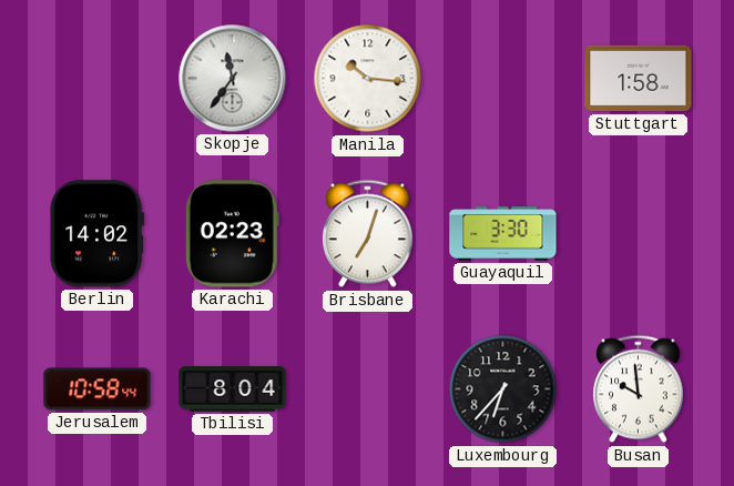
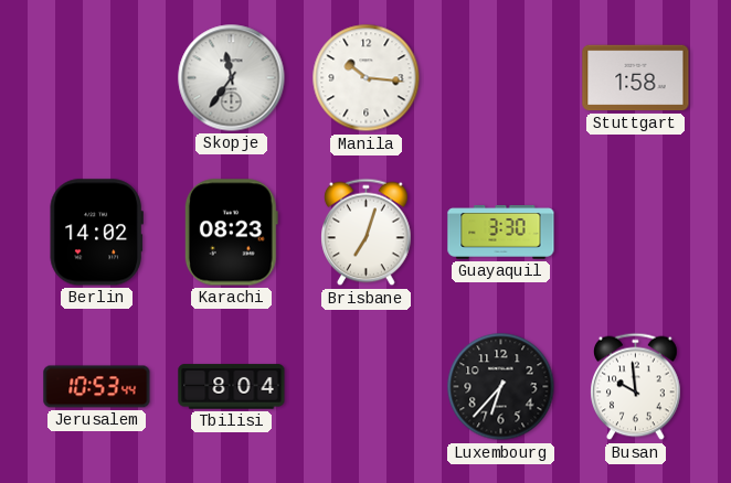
Karachi: 02:23 -> 08:23 (231, 233)
Jerusalem: 10:58 -> 10:53 (97, 387)
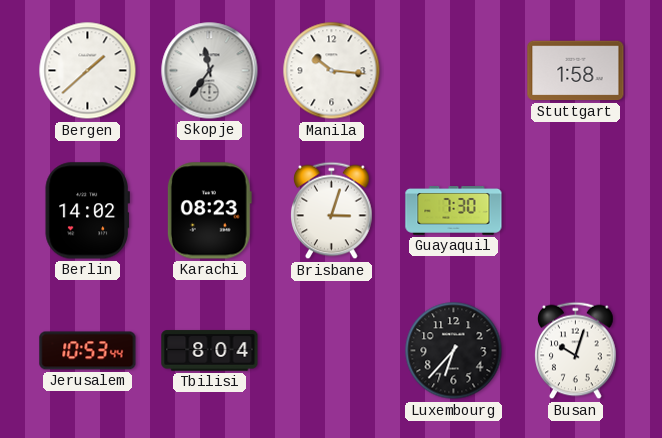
Bergen: none -> 1:38 (88, 71)
Brisbane: 7:03 -> 3:03 (332, 211)
Guayaquil: 3:30 -> 7:30 (454, 211)
Busan: 9:59 -> 10:03 (576, 351)
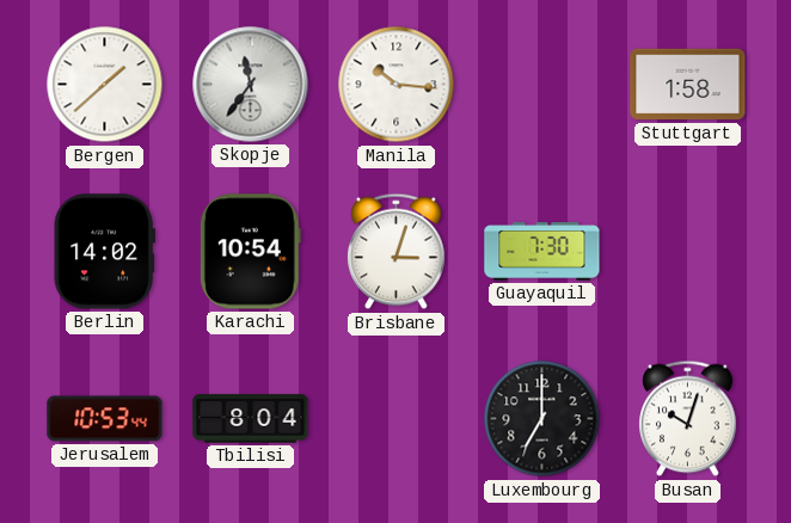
Karachi: 08:23 -> 10:54 (250, 252)
Luxembourg: 6:37 -> 7:00 (542, 419)
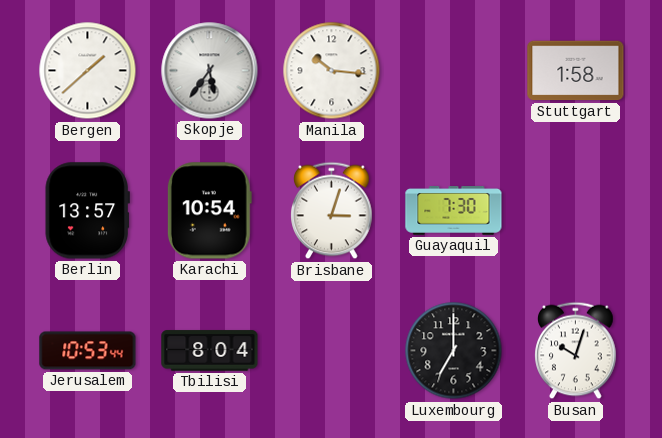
Skopje: 11:36 -> 5:36 (210, 71)
Berlin: 14:02 -> 13:57 (87, 211)
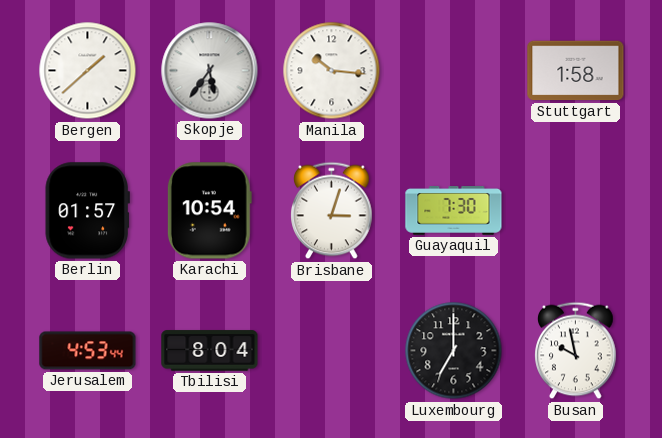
Berlin: 13:57 -> 01:57 (87, 211)
Jerusalem: 10:53 -> 4:53 (88, 351)
Busan: 10:03 -> 9:58 (576, 351)
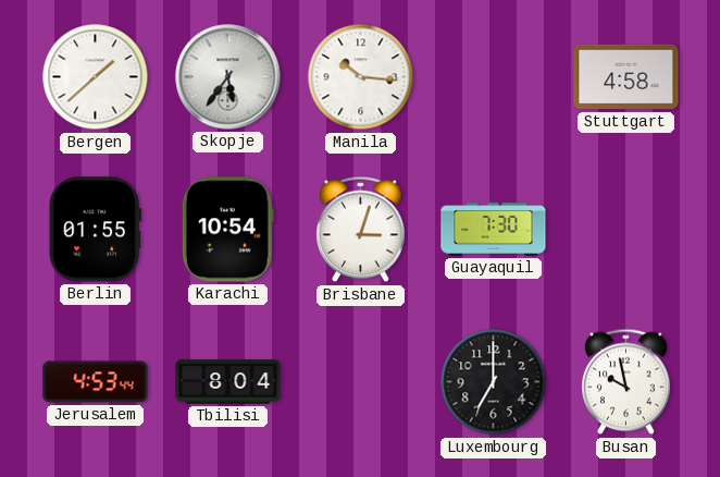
Stuttgart: 1:58 -> 4:58 (626, 77)
Berlin: 01:57 -> 01:55 (95, 230)
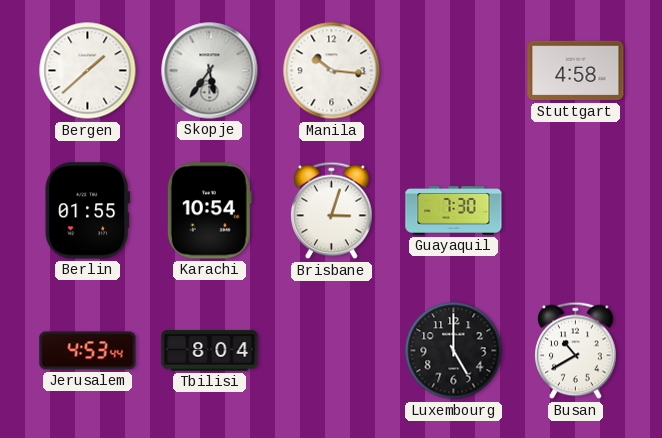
Luxembourg: 7:00 -> 5:00 (454, 351)
Busan: 9:58 -> 10:40 (576, 351)
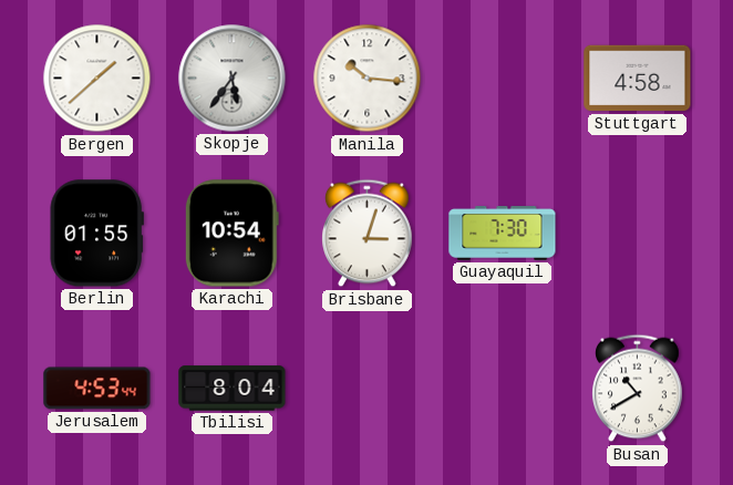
Luxembourg: 5:00 -> none (454, 351)
